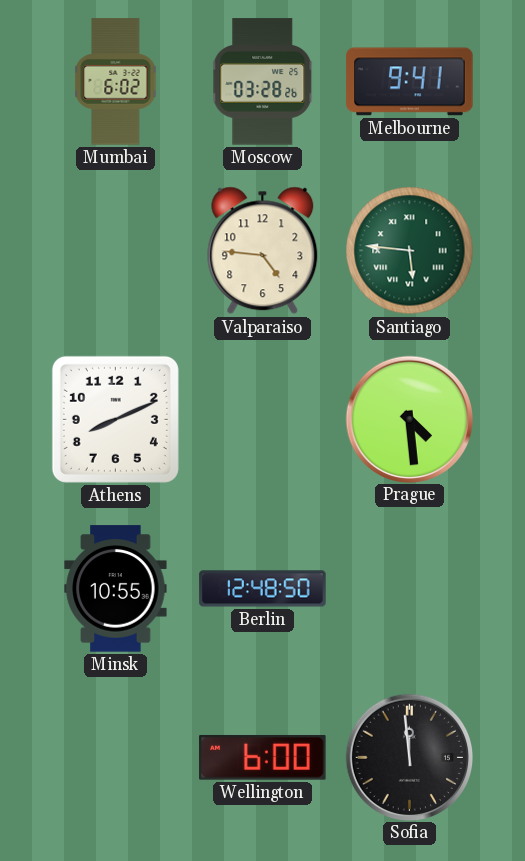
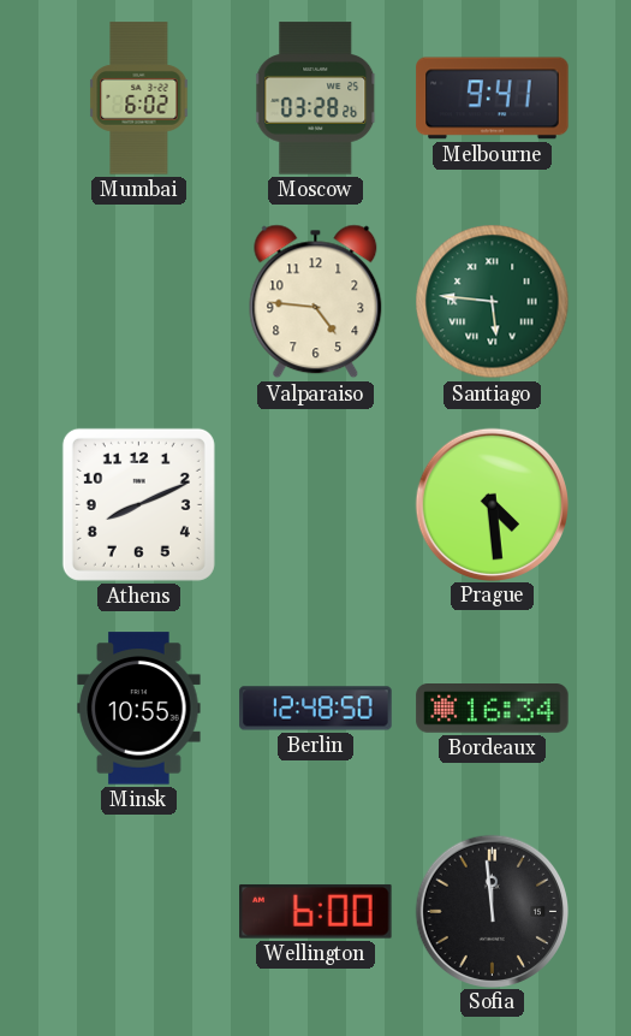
Bordeaux: none -> 16:34 (493, 709)
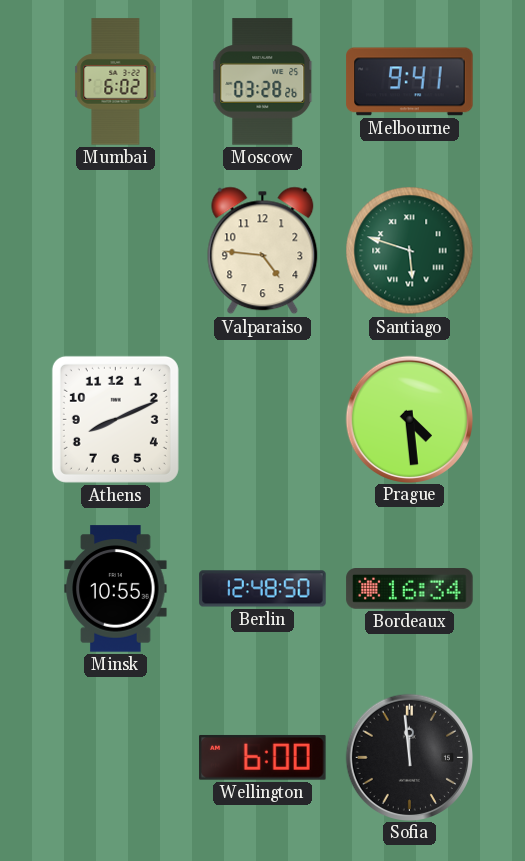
Santiago: 5:46 -> 5:48 (410, 251)
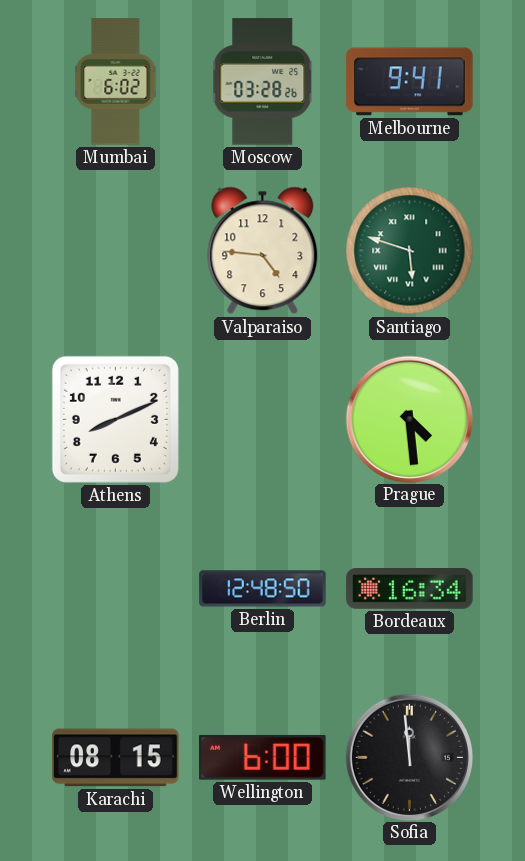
Minsk: 10:55 -> none (116, 589)
Karachi: none -> 08:15 (116, 758)
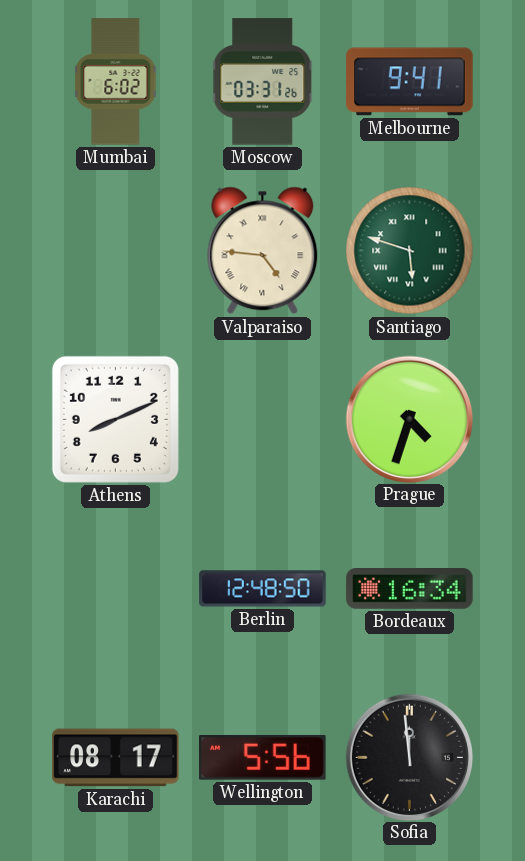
Moscow: 03:28 -> 03:31 (263, 82)
Valparaiso numerals: Arabic -> Roman (263, 251)
Prague: 4:29 -> 4:33 (409, 419)
Karachi: 08:15 -> 08:17 (116, 758)
Wellington: 6:00 -> 5:56 (263, 758)
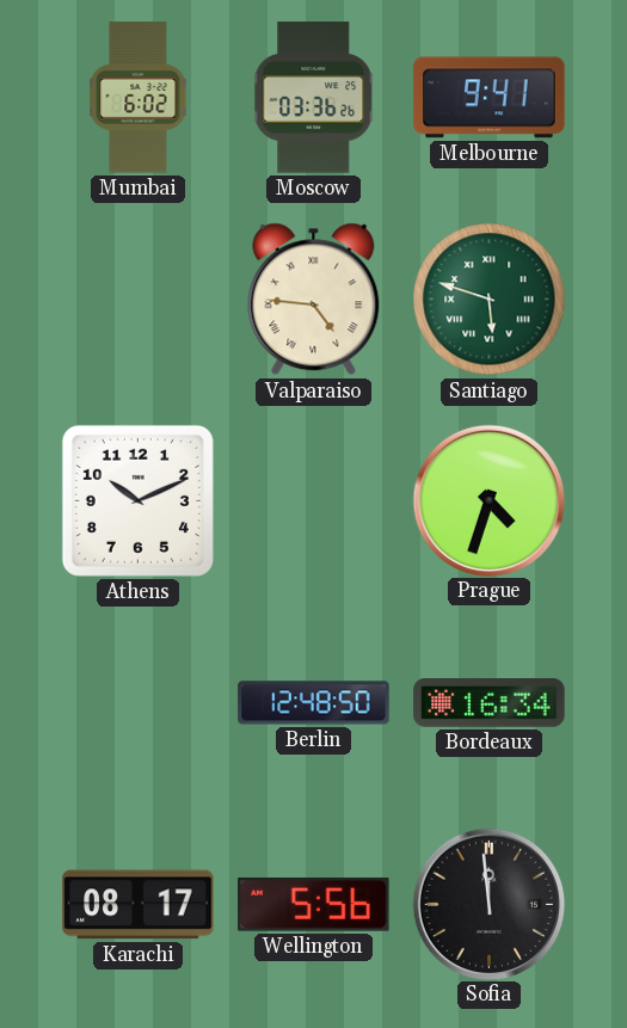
Moscow: 03:31 -> 03:36 (314, 98)
Athens: 8:11 -> 10:11 (137, 500)
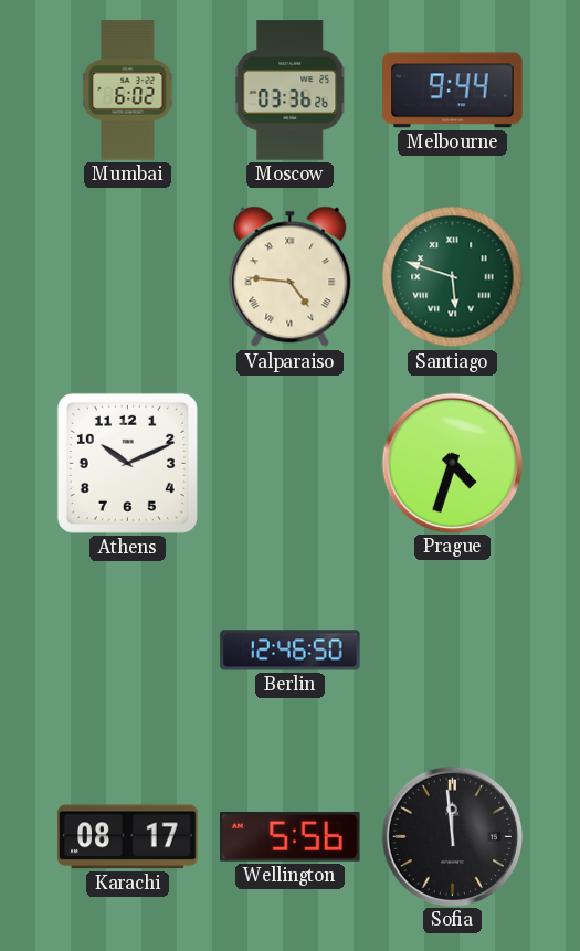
Melbourne: 9:41 -> 9:44 (453, 91)
Berlin: 12:48 -> 12:46 (291, 651)
Bordeaux: 16:34 -> none (490, 703)
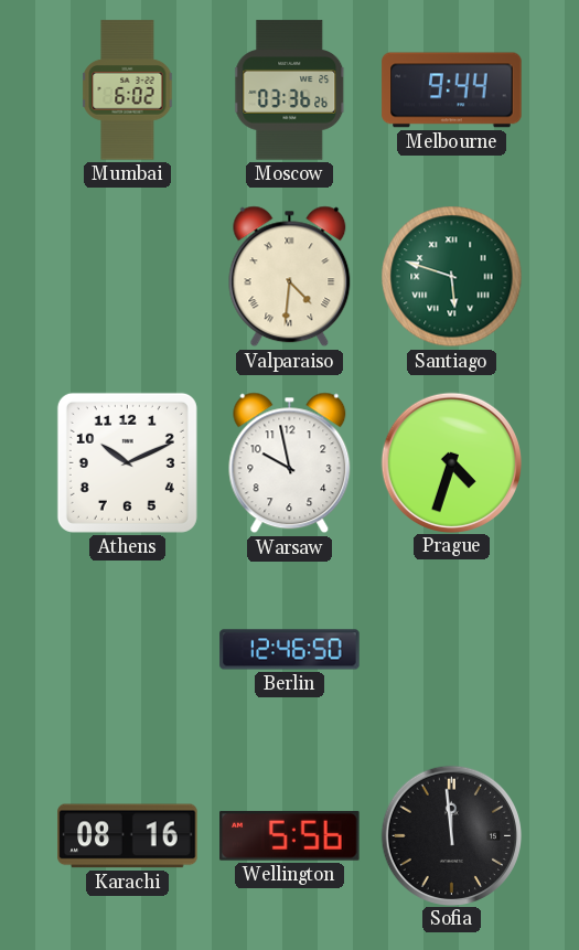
Valparaiso: 4:46 -> 4:31 (290, 277)
Warsaw: none -> 9:58 (290, 463)
Karachi: 08:17 -> 08:16 (128, 836)
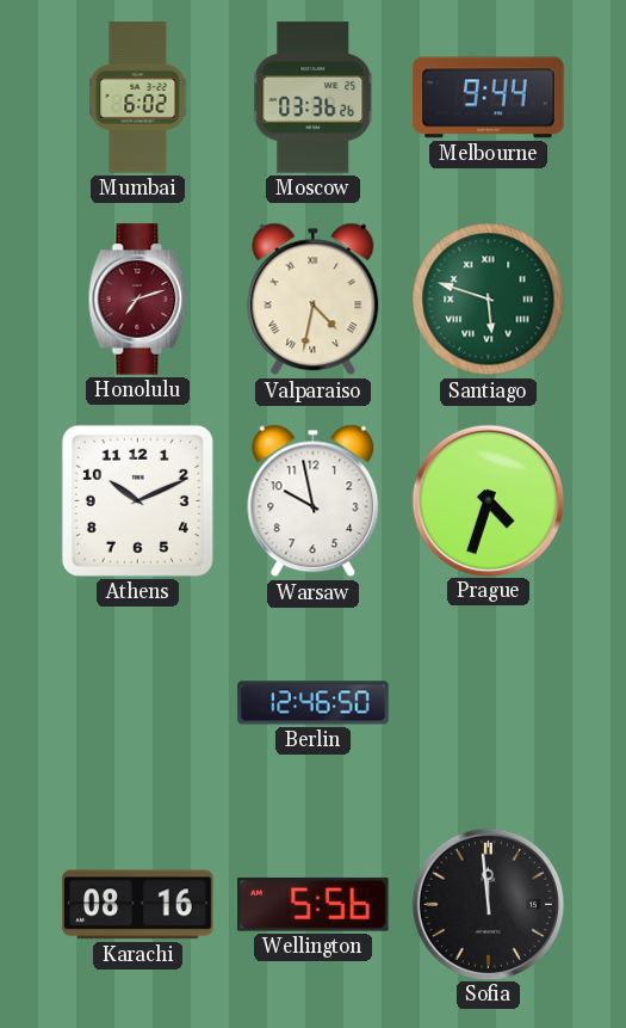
Honolulu: none -> 7:12 (138, 300)
Valparaiso: 4:31 -> 4:32 (314, 300)
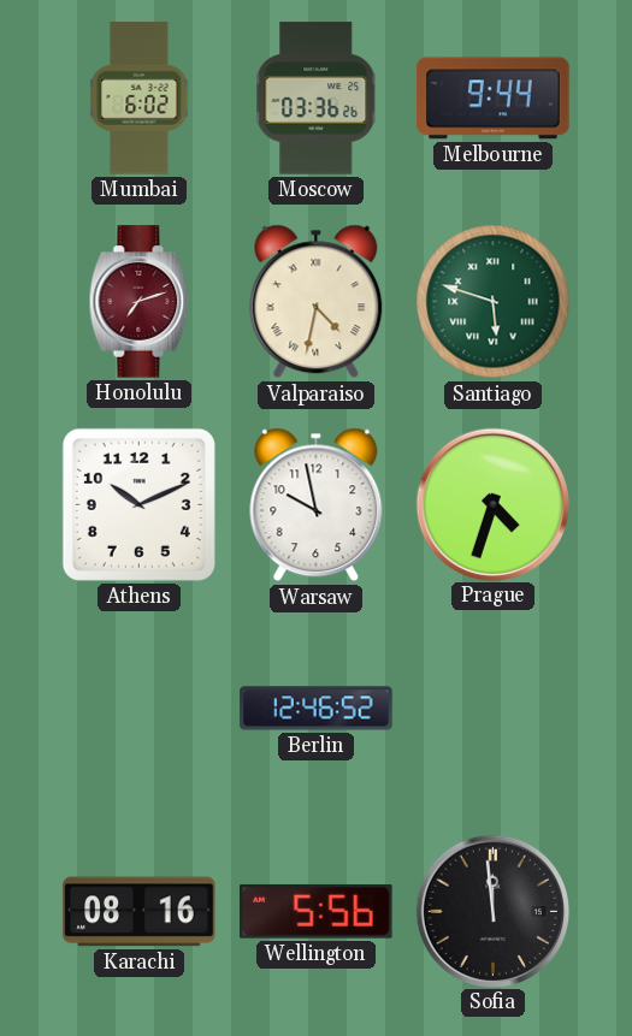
Berlin: 12:46:50 -> 12:46:52 (317, 709)
